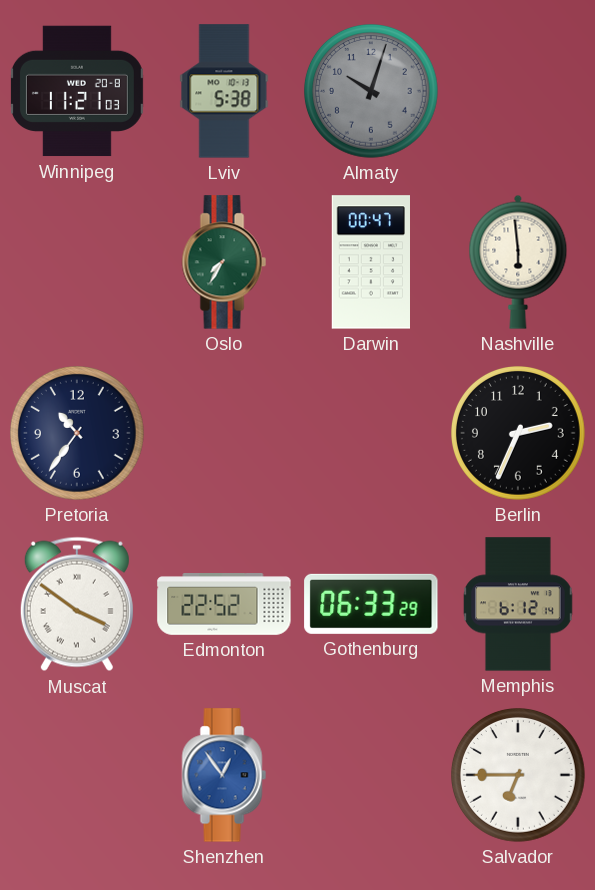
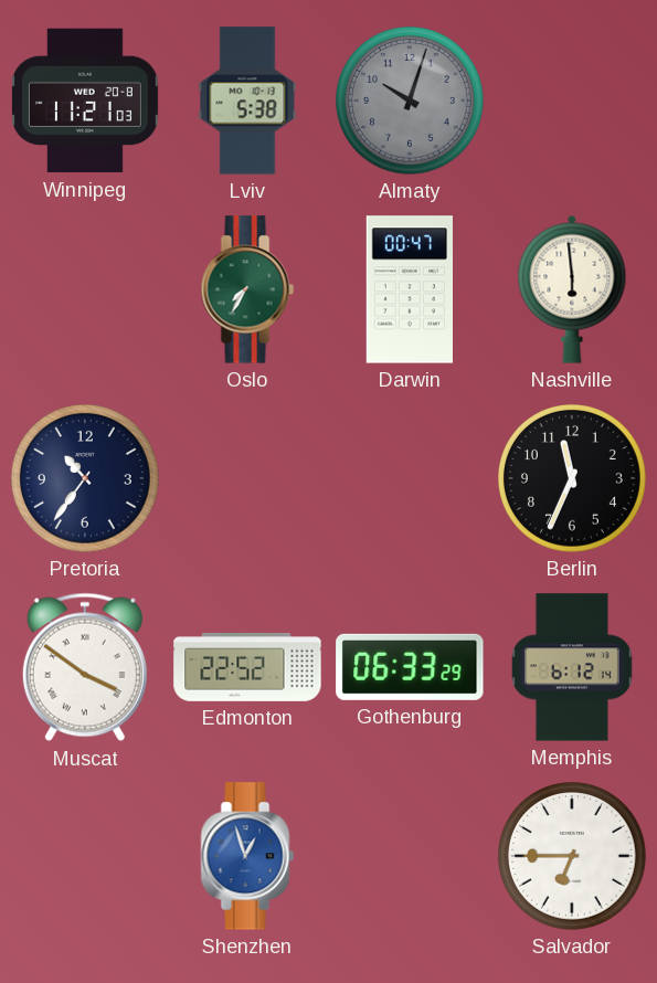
Berlin: 2:34 -> 11:34 (573, 479)
Shenzhen: 12:54 -> 12:57 (247, 856)
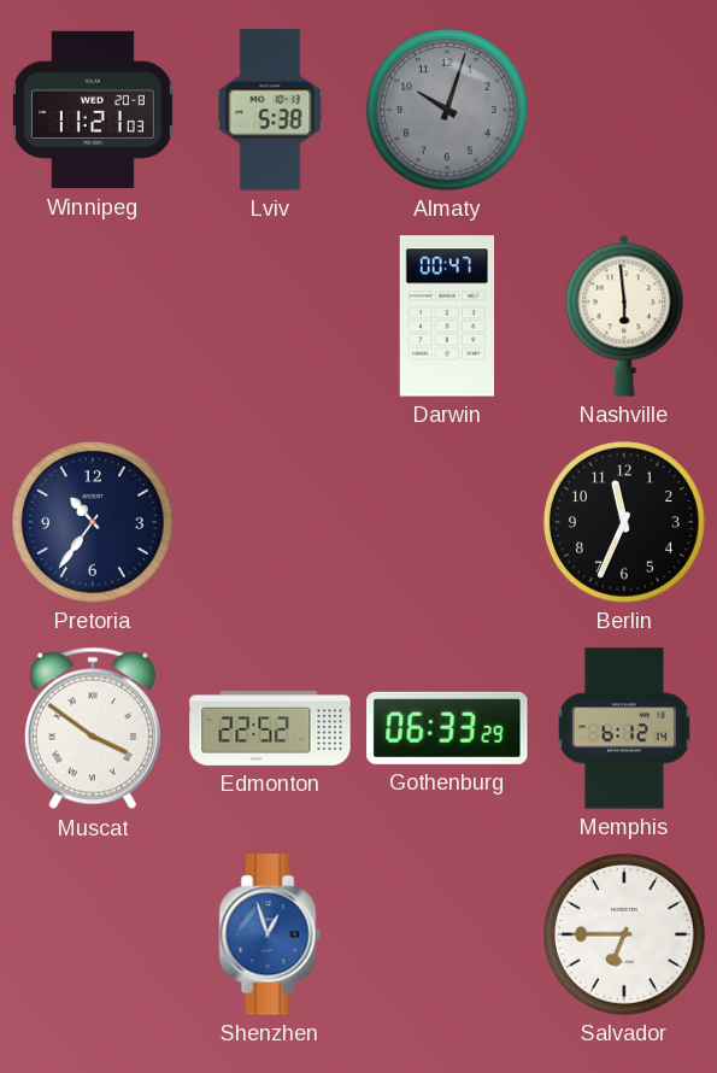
Oslo: 7:35 -> none (247, 289)
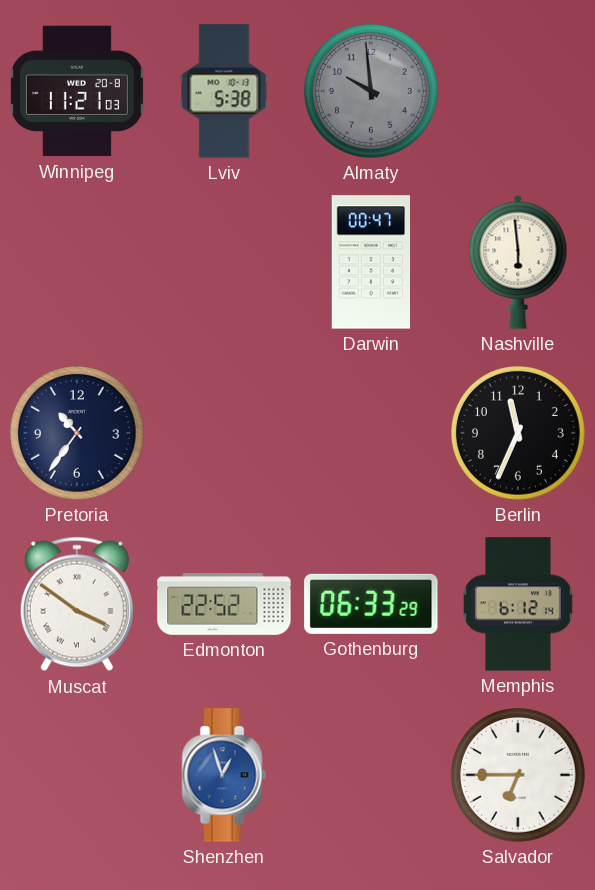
Almaty: 10:03 -> 9:59 (372, 92)
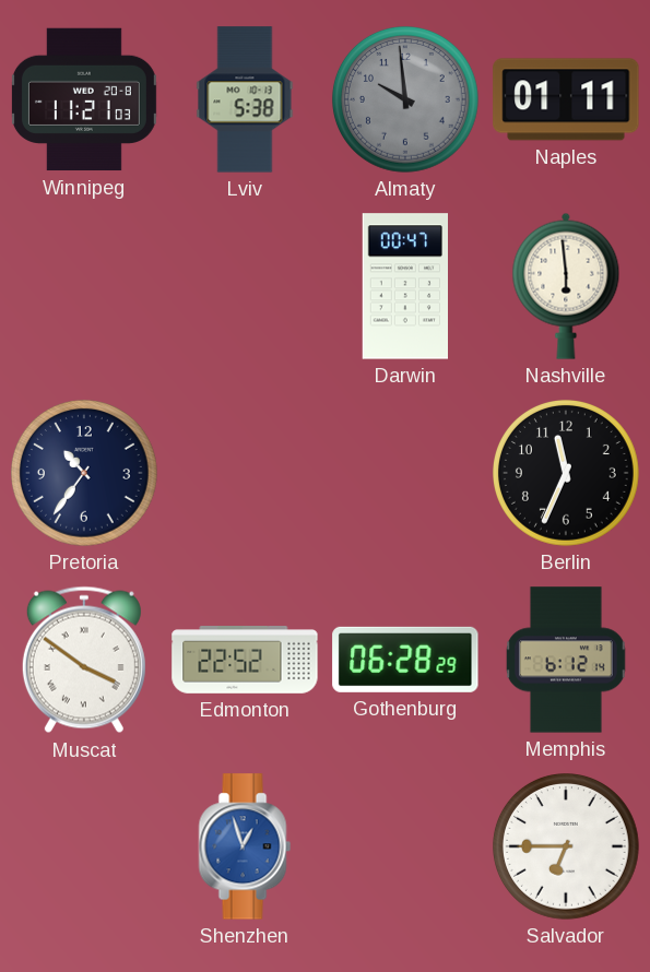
Naples: none -> 01:11 (566, 99)
Gothenburg: 06:33 -> 06:28 (405, 660)
